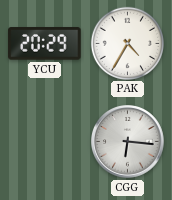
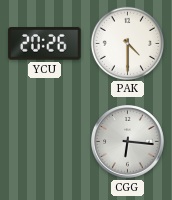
YCU: 20:29 -> 20:26 (45, 44)
PAK: 4:35 -> 4:30 (127, 43)
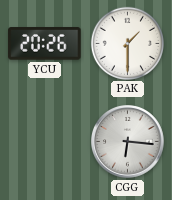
PAK: 4:30 -> 1:30 (127, 43)
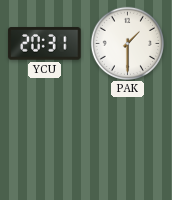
YCU: 20:26 -> 20:31 (45, 44)
CGG: 6:16 -> none (128, 142)
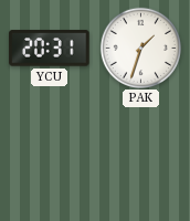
PAK: 1:30 -> 1:33 (140, 48)
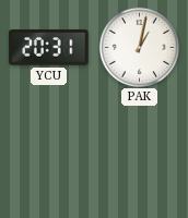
PAK: 1:33 -> 1:02 (139, 47)
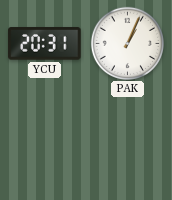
PAK: 1:02 -> 1:04 (127, 43)
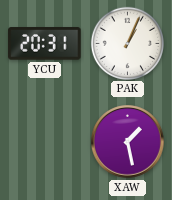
XAW: none -> 1:28 (128, 142)
